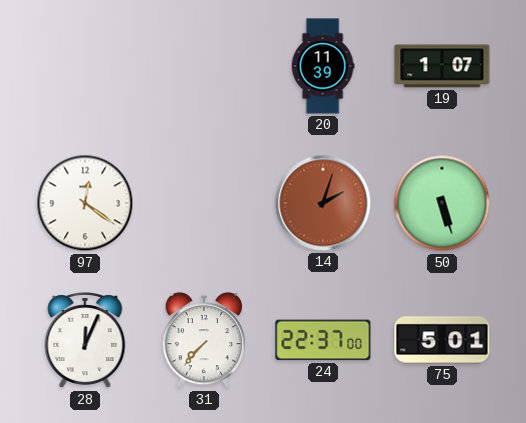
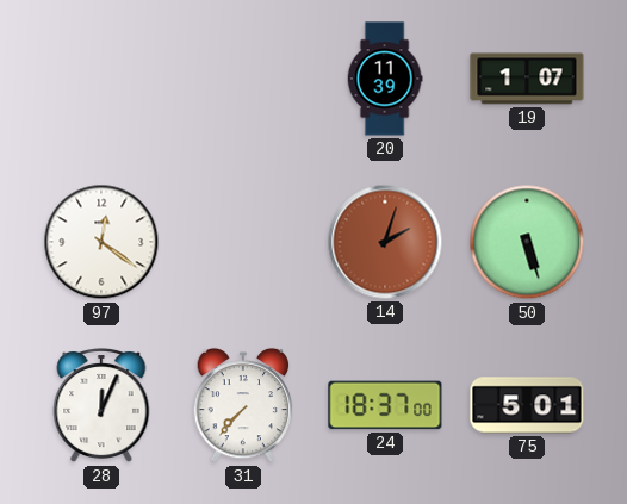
24: 22:37 -> 18:37 (385, 405)
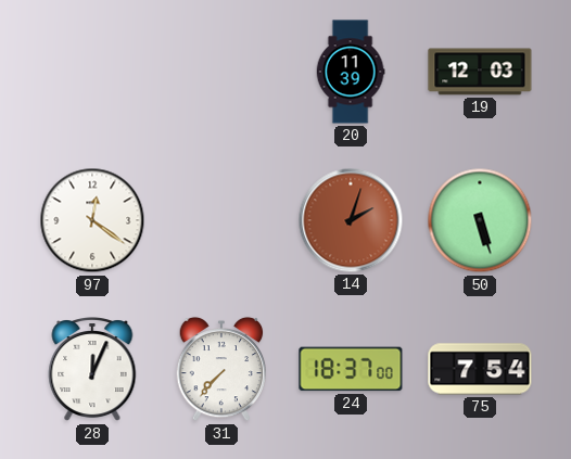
19: 1:07 -> 12:03 (480, 72)
75: 5:01 -> 7:54 (480, 369)
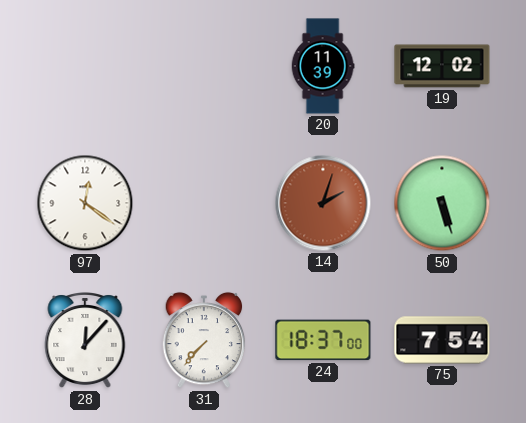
19: 12:03 -> 12:02 (442, 66)
28: 12:04 -> 12:07 (85, 341)
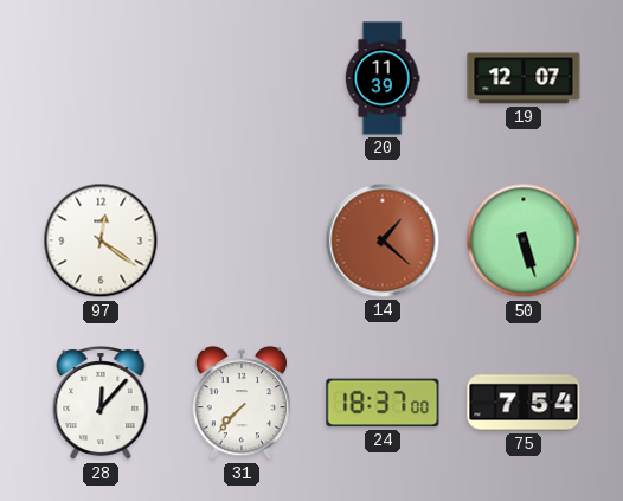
19: 12:02 -> 12:07 (524, 78)
14: 2:03 -> 1:22 (383, 240)
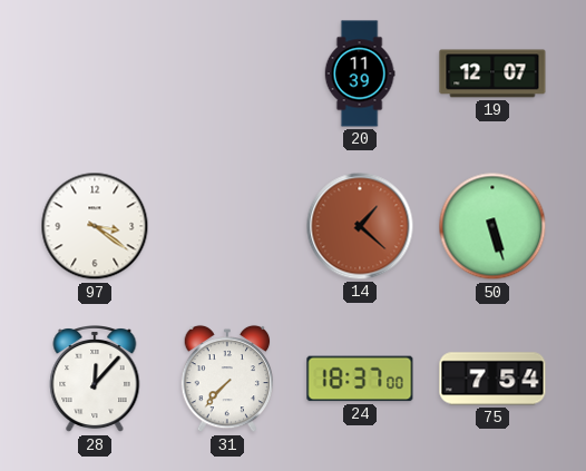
97: 12:21 -> 3:21 (95, 226)
